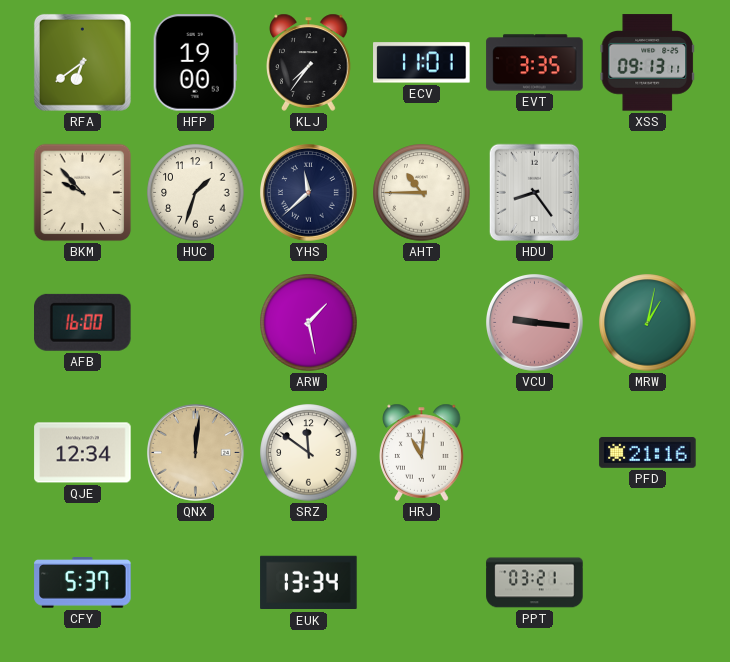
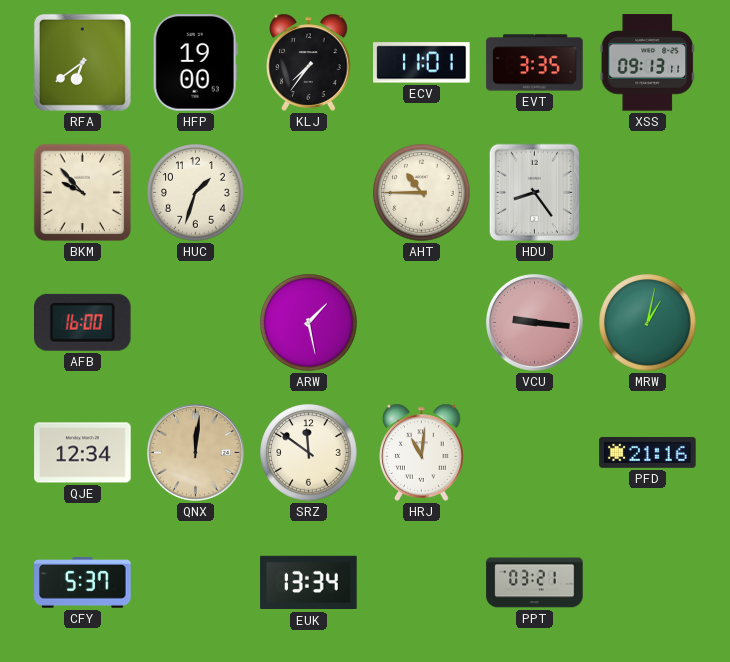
YHS: 11:38 -> none (309, 193)
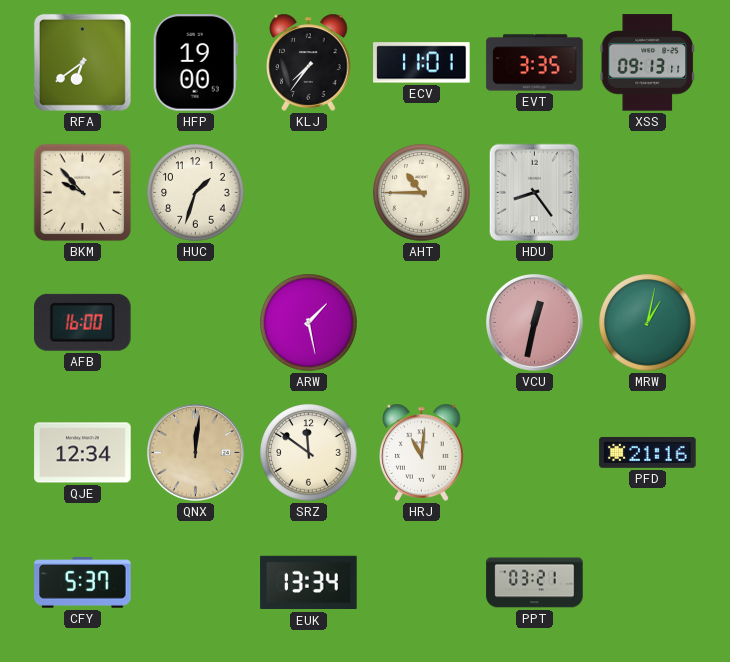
VCU: 9:16 -> 12:32 (535, 323)
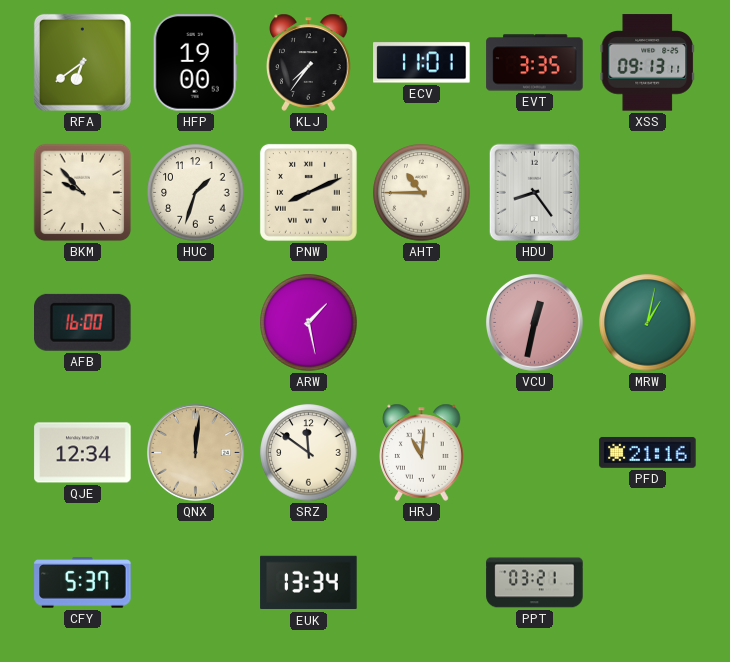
PNW: none -> 8:11 (308, 192)
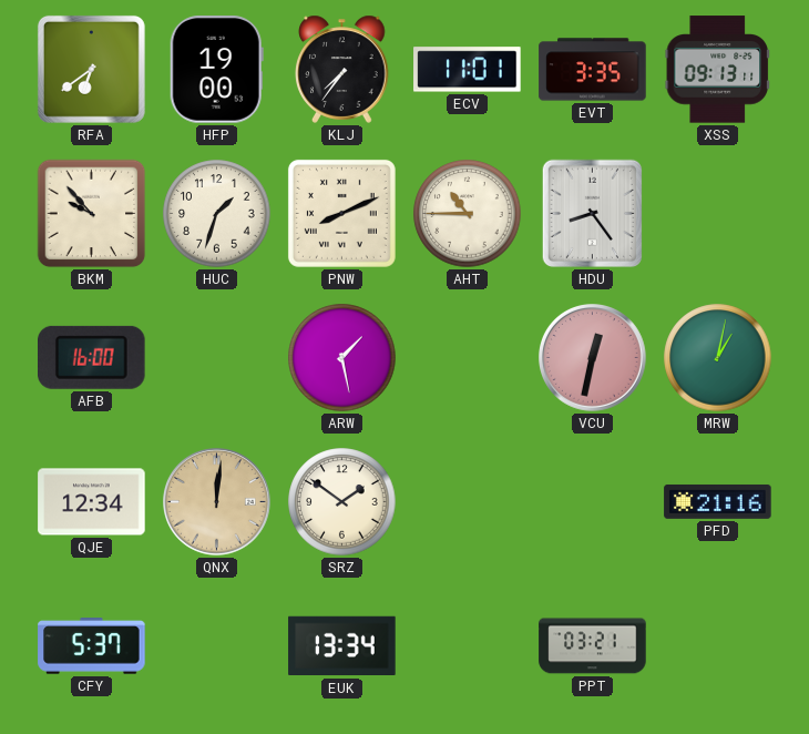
SRZ: 11:51 -> 1:51 (342, 502)
HRJ: 11:01 -> none (422, 452)
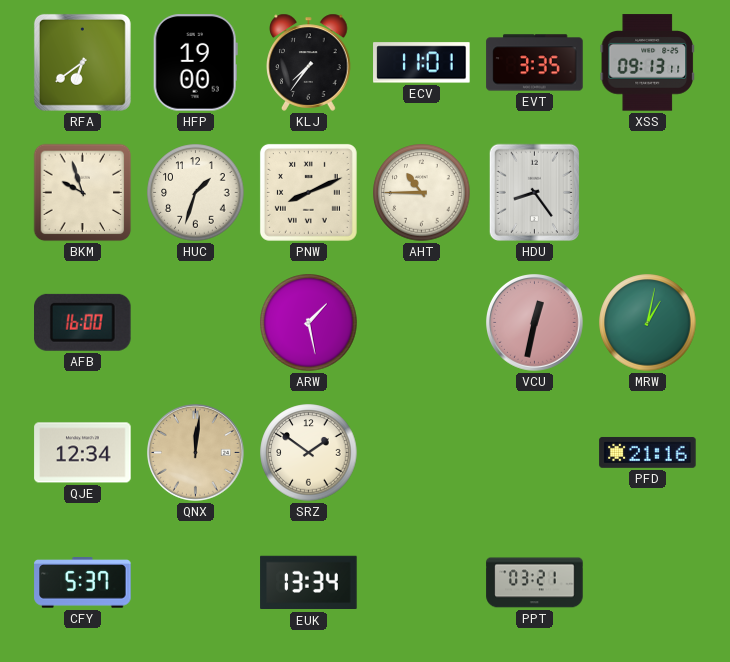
BKM: 9:53 -> 9:57 (83, 193)
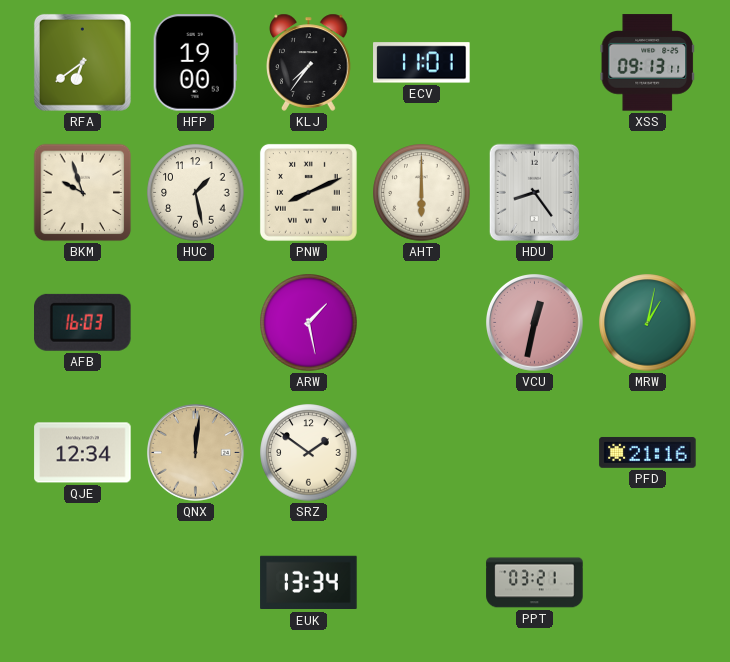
EVT: 3:35 -> none (535, 63)
HUC: 1:33 -> 1:28 (196, 193)
AHT: 10:45 -> 6:00 (422, 193)
AFB: 16:00 -> 16:03 (83, 322)
CFY: 5:37 -> none (83, 583)
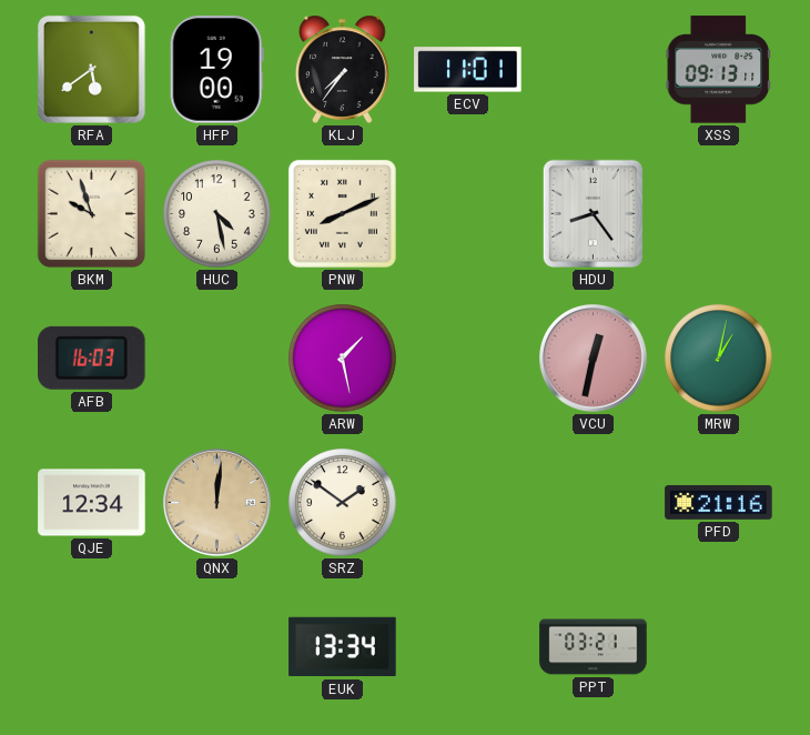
RFA: 6:39 -> 5:39 (91, 69)
HUC: 1:28 -> 4:28 (217, 214)
AHT: 6:00 -> none (422, 193)
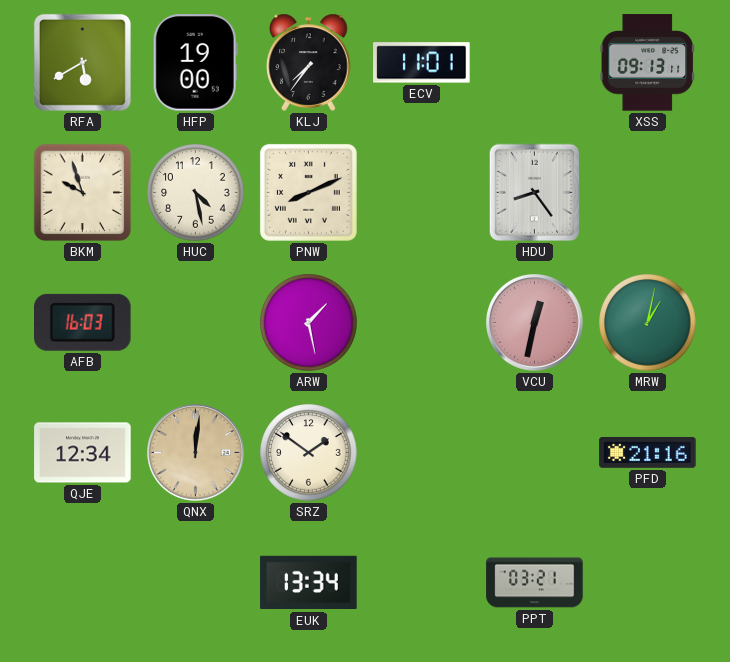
RFA: 5:39 -> 5:40 (82, 62)
